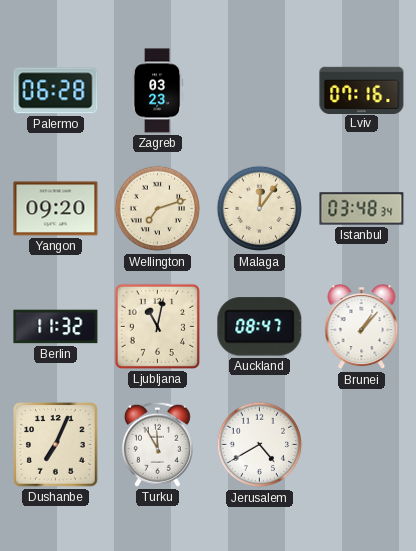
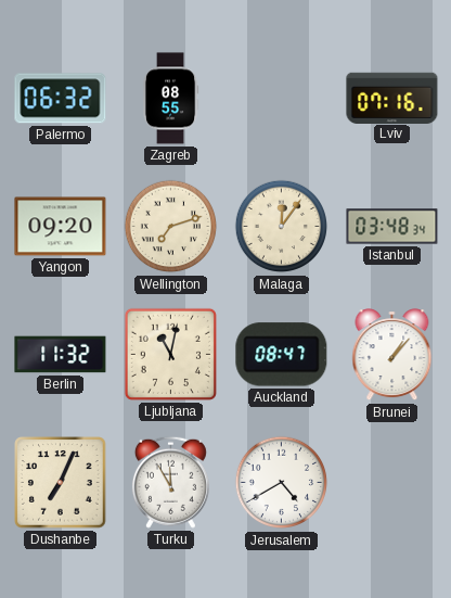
Palermo: 06:28 -> 06:32 (61, 99)
Zagreb: 03:23 -> 08:55 (170, 99)
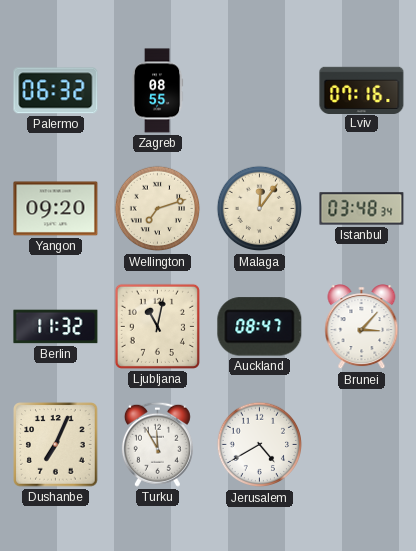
Brunei: 1:07 -> 3:07 (362, 327)
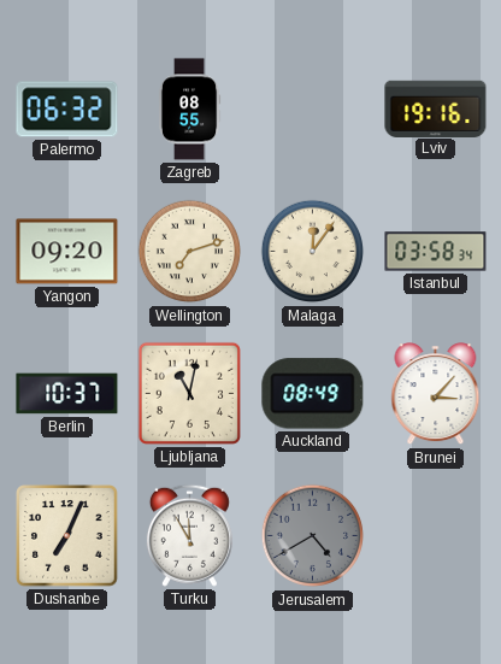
Lviv: 07:16 -> 19:16 (436, 108)
Istanbul: 03:48 -> 03:58 (436, 252)
Berlin: 11:32 -> 10:37 (67, 394)
Auckland: 08:47 -> 08:49 (313, 394)
Jerusalem dial: white -> grey (313, 536)
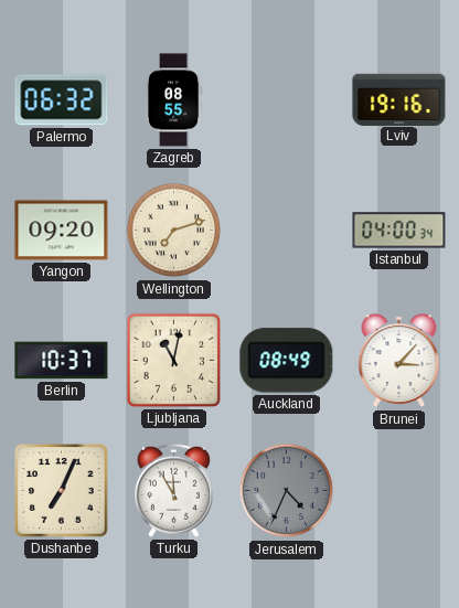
Malaga: 12:06 -> none (313, 252)
Istanbul: 03:58 -> 04:00 (399, 231)
Jerusalem: 4:40 -> 4:34 (287, 491)
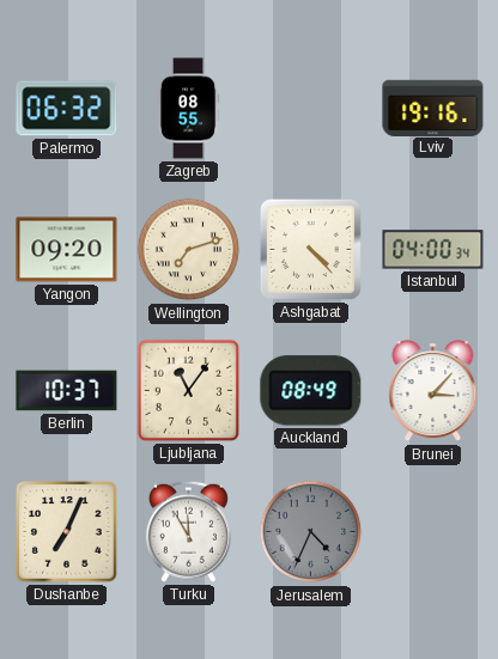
Ashgabat: none -> 4:23 (310, 249)
Ljubljana: 11:02 -> 11:06 (188, 390)
